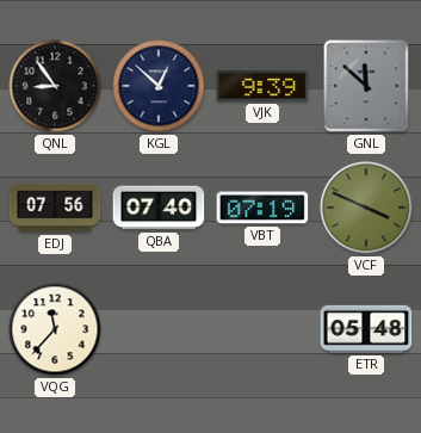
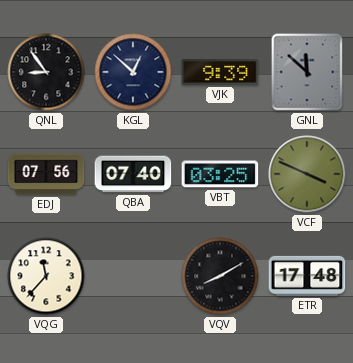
VBT: 07:19 -> 03:25 (220, 174)
VQV: none -> 8:10 (220, 276)
ETR: 05:48 -> 17:48 (307, 276)
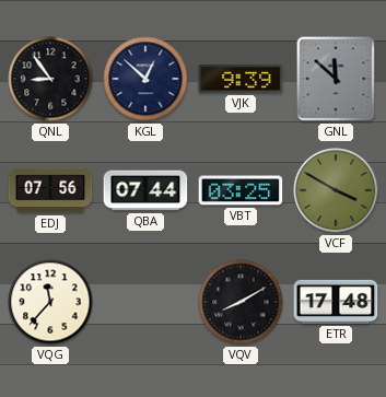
QBA: 07:40 -> 07:44 (145, 190)
VCF: 3:49 -> 3:50 (336, 190)
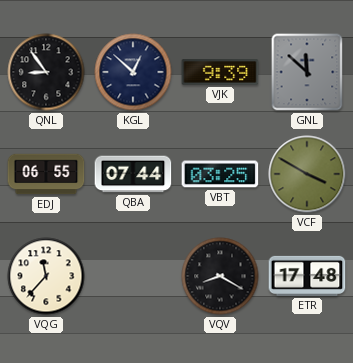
EDJ: 07:56 -> 06:55 (46, 174)
VQV: 8:10 -> 8:20 (220, 276)
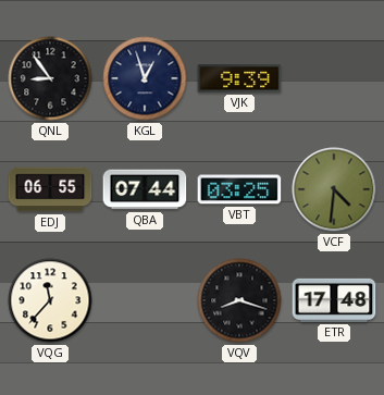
KGL: 12:52 -> 12:57 (145, 78)
GNL: 11:52 -> none (307, 72)
VCF: 3:50 -> 4:31 (334, 189)
VQV: 8:20 -> 8:18 (239, 300)
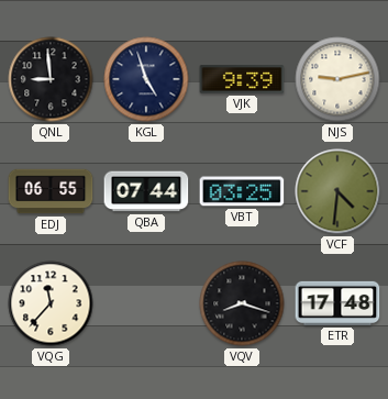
QNL: 8:54 -> 8:59 (51, 79)
KGL: 12:57 -> 4:57 (146, 79)
NJS: none -> 9:13 (337, 79)
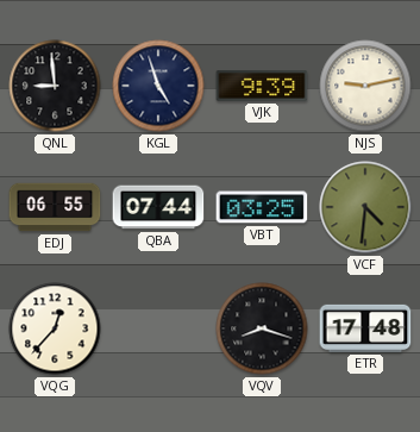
VQG: 11:37 -> 12:37 (55, 328)
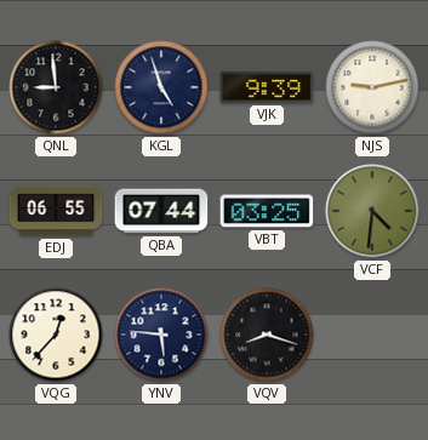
YNV: none -> 5:46 (161, 335)
ETR: 17:48 -> none (365, 328)
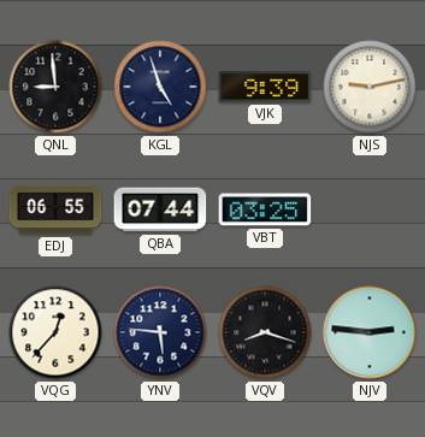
VCF: 4:31 -> none (372, 211)
NJV: none -> 2:46 (370, 332)
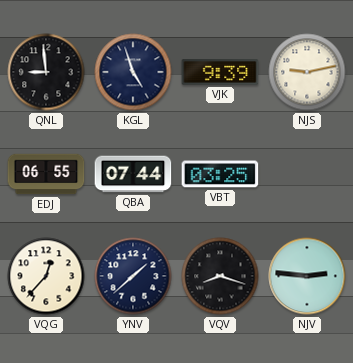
YNV: 5:46 -> 1:38 (133, 276)
